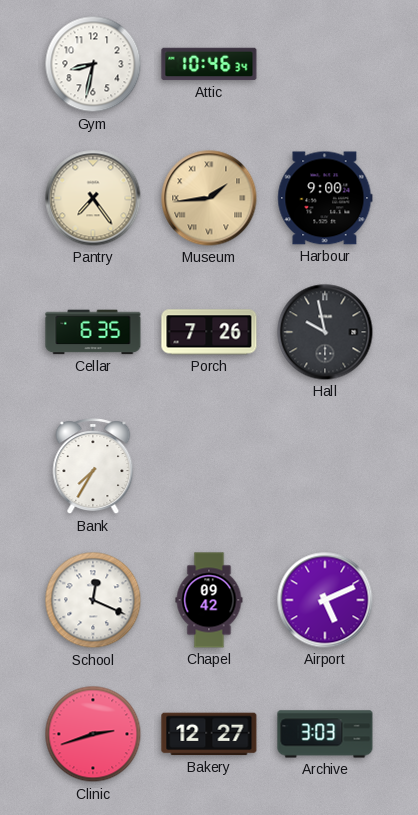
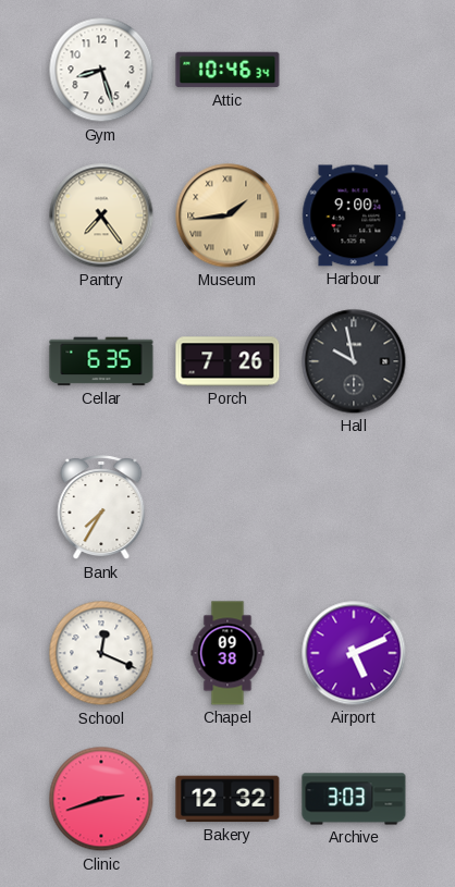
Gym: 8:32 -> 8:27 (101, 70)
Chapel: 09:42 -> 09:38 (228, 653)
Bakery: 12:27 -> 12:32 (228, 799)
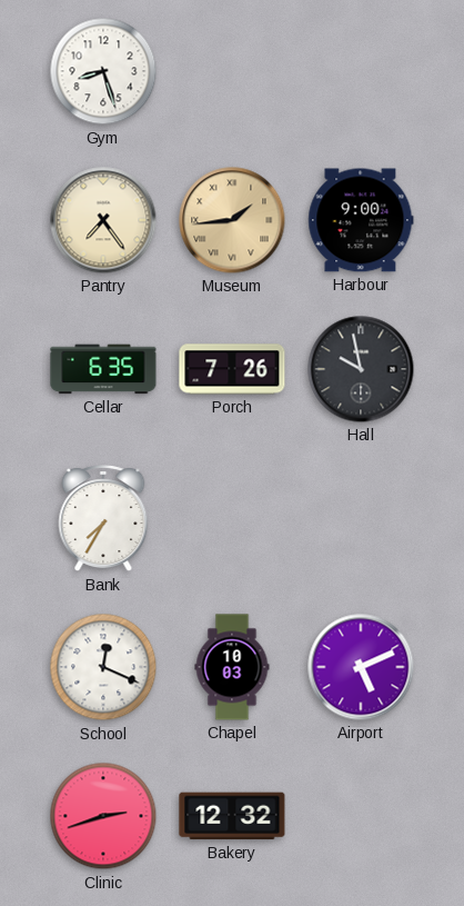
Attic: 10:46 -> none (228, 70)
Chapel: 09:38 -> 10:03 (232, 667)
Archive: 3:03 -> none (354, 799)
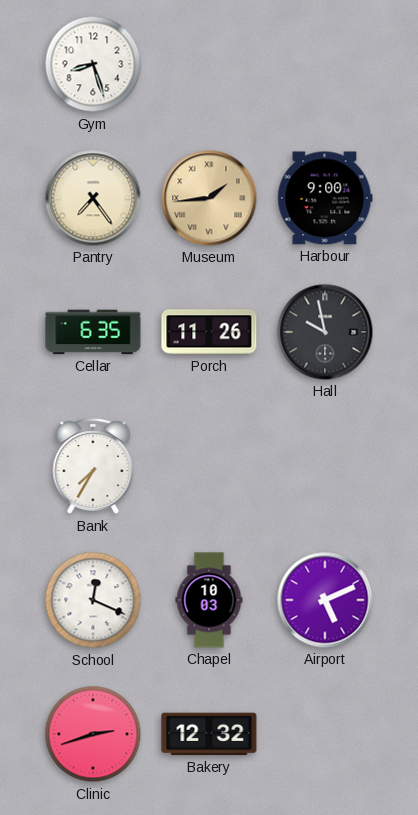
Porch: 7:26 -> 11:26 (209, 332)
